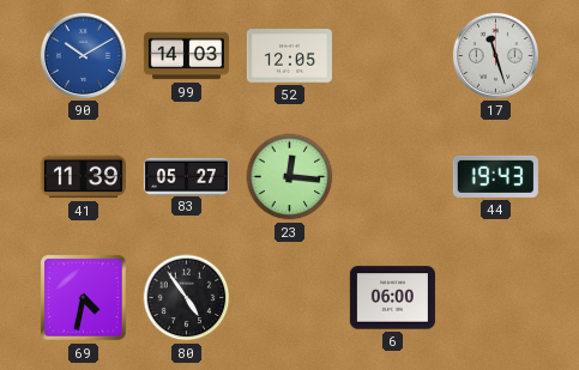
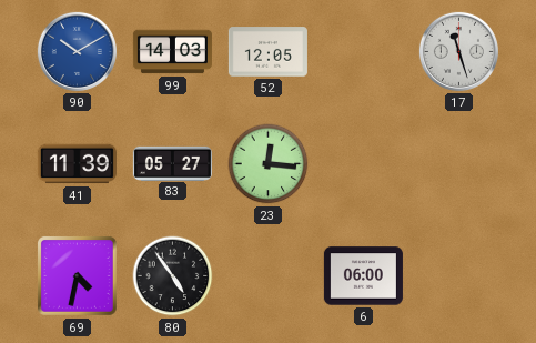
44: 19:43 -> none (495, 176)
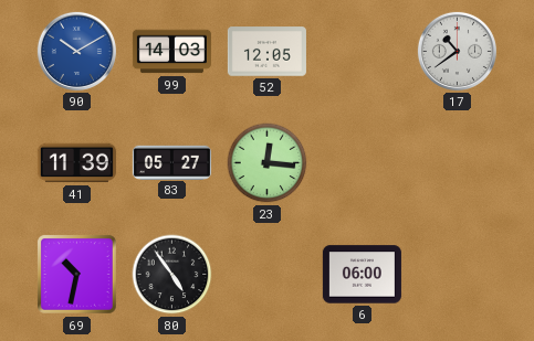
17: 11:27 -> 10:39 (457, 51)
69: 4:32 -> 10:32 (77, 275)
